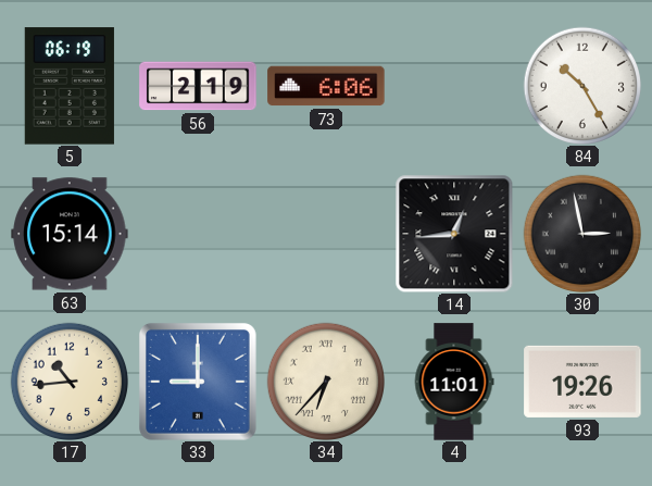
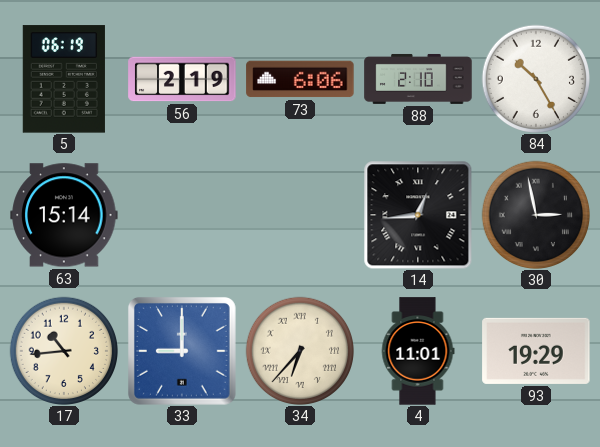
88: none -> 2:10 (418, 79)
93: 19:26 -> 19:29 (536, 351)
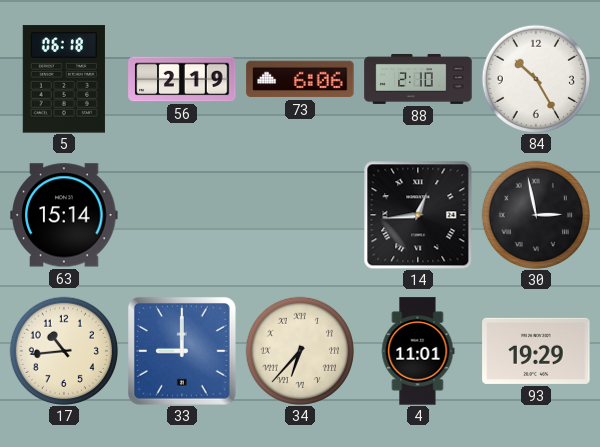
5: 06:19 -> 06:18 (64, 79)
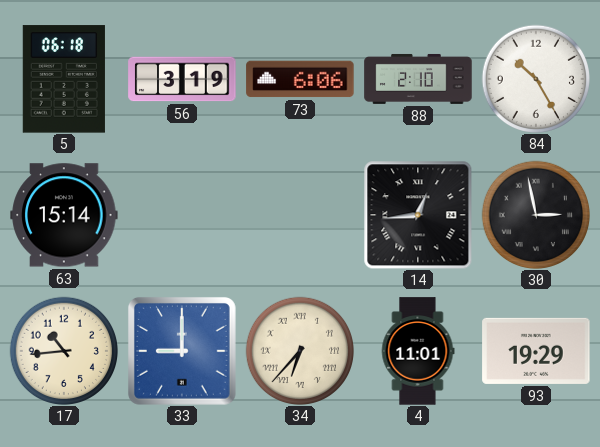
56: 2:19 -> 3:19 (182, 79)
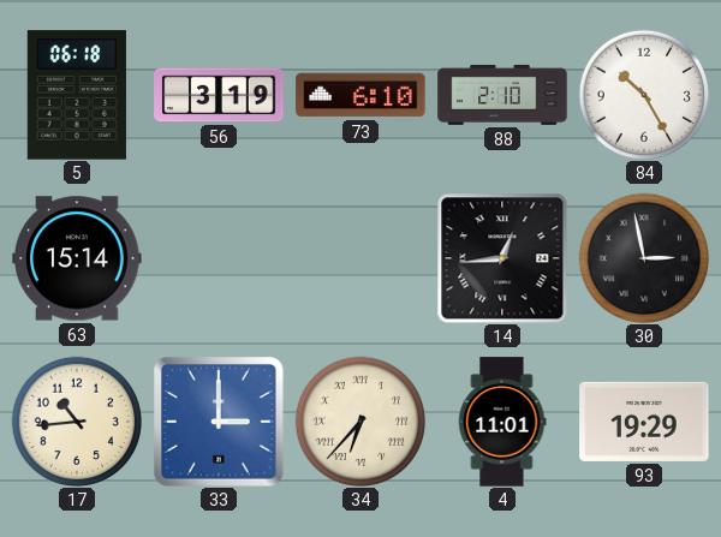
73: 6:06 -> 6:10 (360, 95)
33: 9:00 -> 3:00 (219, 422)
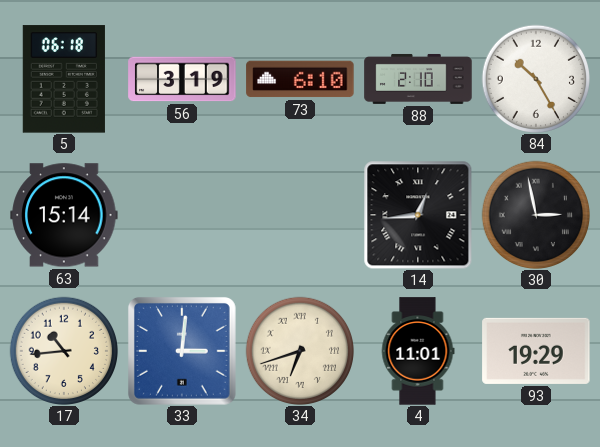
33: 3:00 -> 3:01 (182, 351)
34: 6:37 -> 6:42 (299, 350)
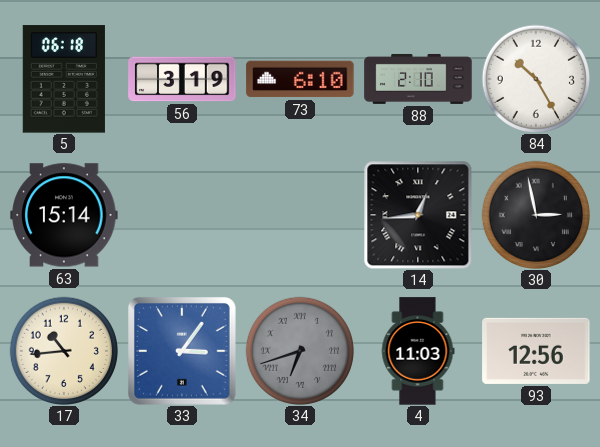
33: 3:01 -> 3:06 (182, 351)
34 dial: cream -> grey (299, 350)
4: 11:01 -> 11:03 (418, 351)
93: 19:29 -> 12:56 (536, 351)
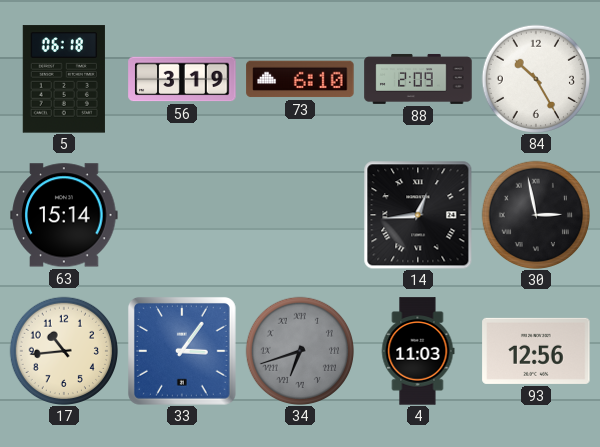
88: 2:10 -> 2:09 (418, 79)
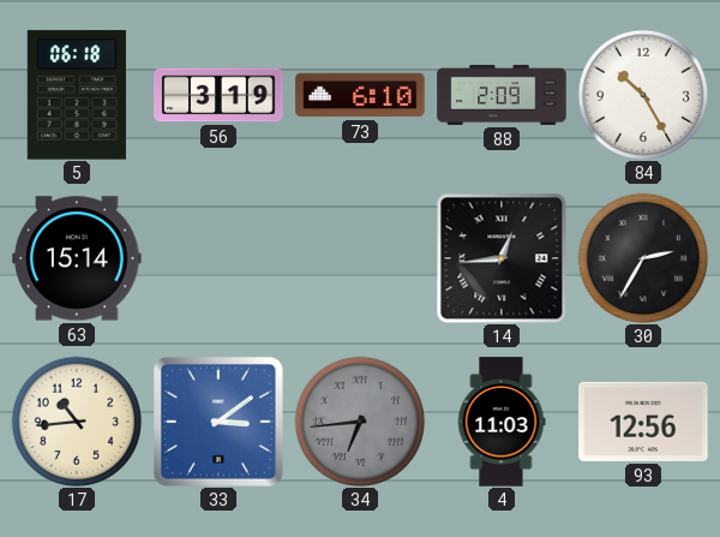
30: 2:58 -> 2:35 (642, 257)
33: 3:06 -> 3:09 (218, 422)
34: 6:42 -> 6:44 (359, 420)
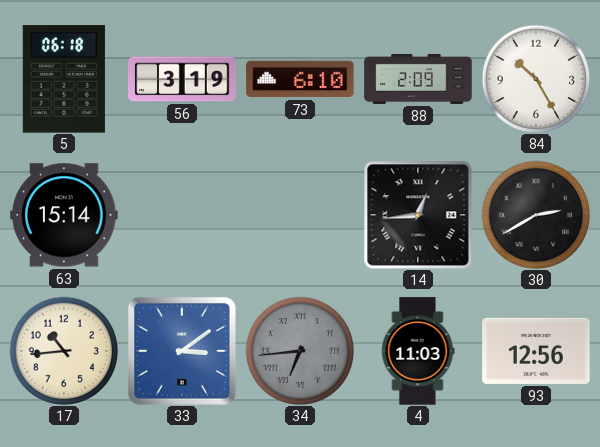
30: 2:35 -> 2:40 (535, 214)
